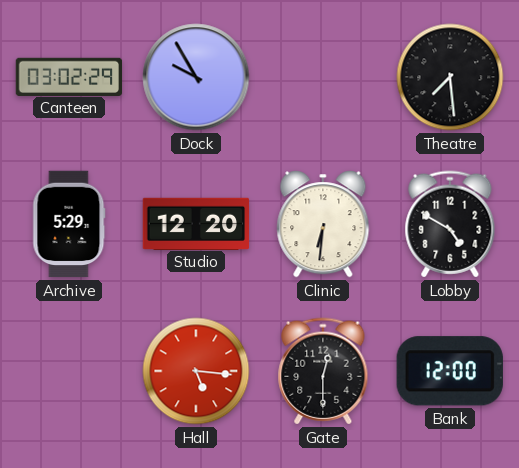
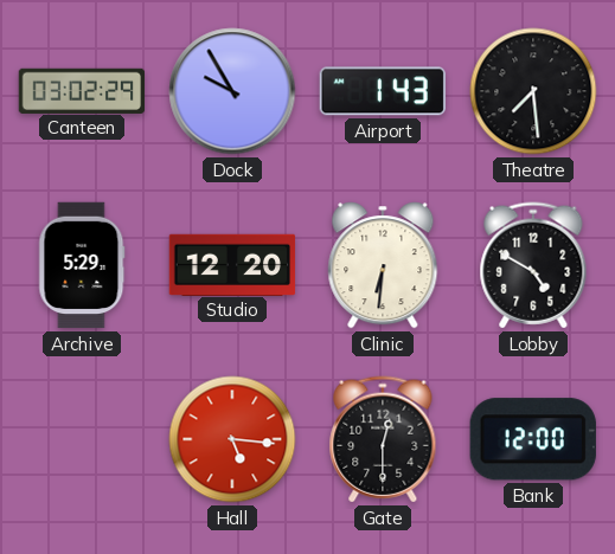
Airport: none -> 1:43 (383, 91)
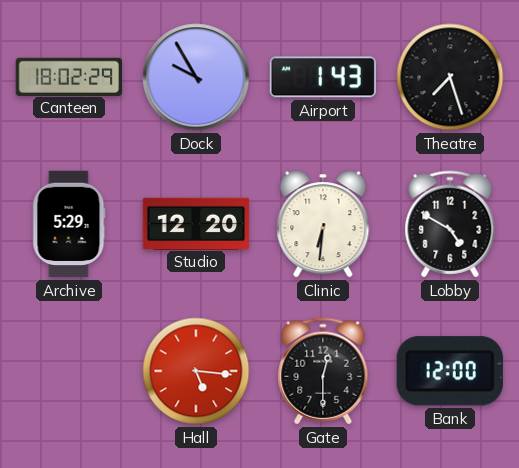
Canteen: 03:02 -> 18:02 (69, 76)
Theatre: 7:29 -> 7:27 (450, 77)
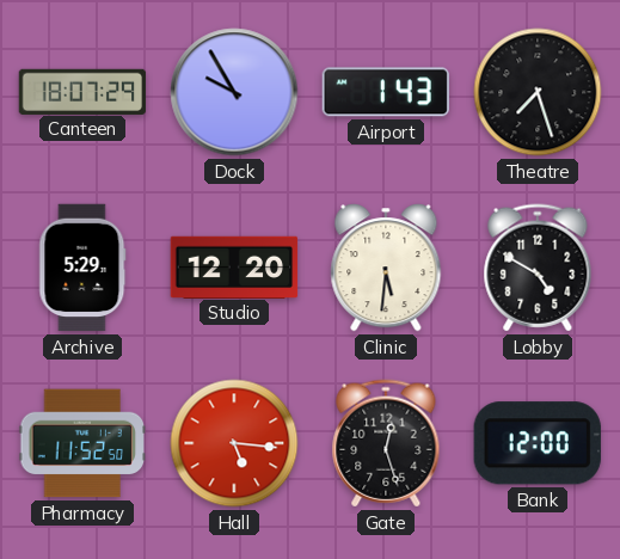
Canteen: 18:02 -> 18:07 (82, 91)
Clinic: 6:31 -> 5:31 (386, 268)
Pharmacy: none -> 11:52 (82, 443)
Gate: 12:30 -> 12:27 (386, 443)
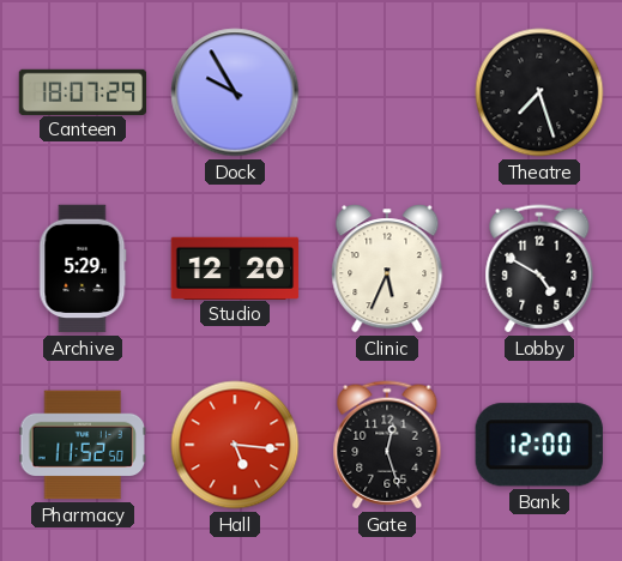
Airport: 1:43 -> none (386, 92)
Clinic: 5:31 -> 5:34 (387, 269)
